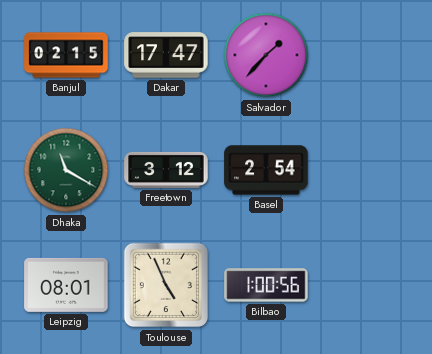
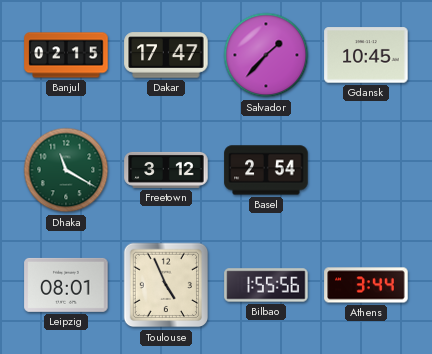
Gdansk: none -> 10:45 (366, 55)
Bilbao: 1:00 -> 1:55 (266, 285)
Athens: none -> 3:44 (366, 285)
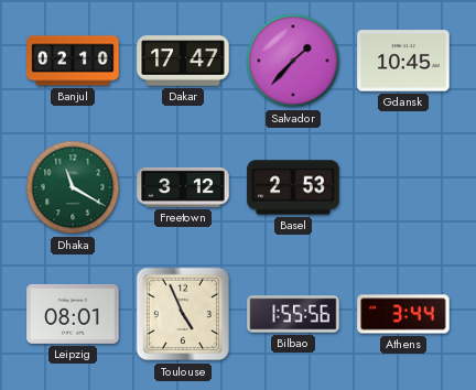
Banjul: 02:15 -> 02:10 (73, 61)
Basel: 2:54 -> 2:53 (293, 187)
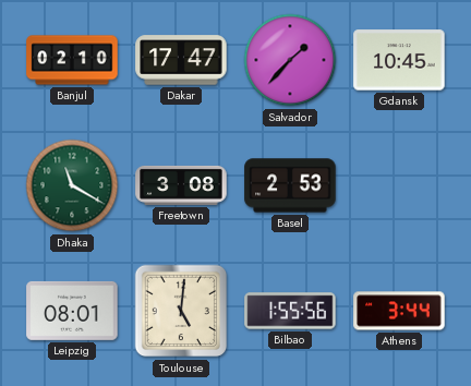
Freetown: 3:12 -> 3:08 (181, 185)
Toulouse: 4:56 -> 5:01 (181, 311)
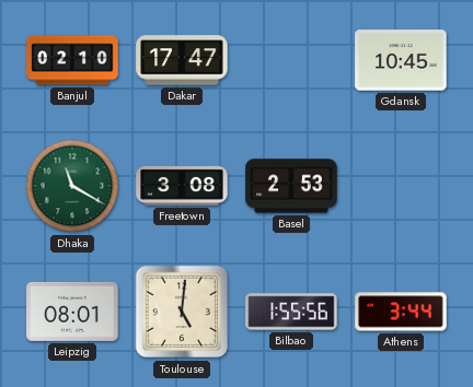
Salvador: 1:37 -> none (290, 60)
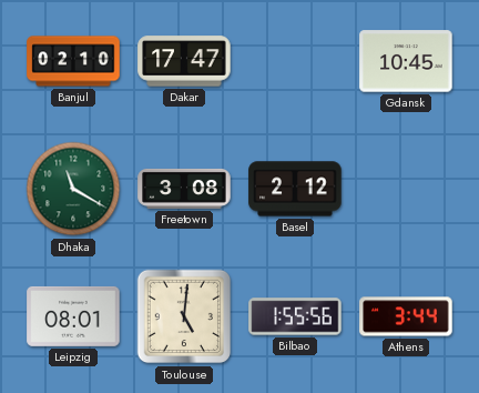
Basel: 2:53 -> 2:12 (295, 189)
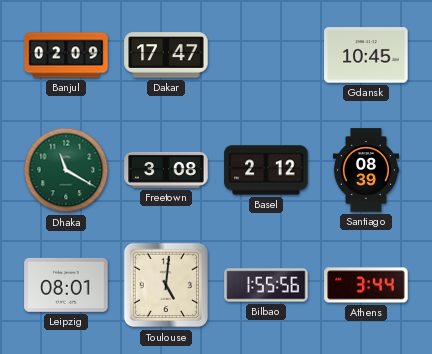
Banjul: 02:10 -> 02:09 (66, 55)
Santiago: none -> 08:39 (366, 170)
